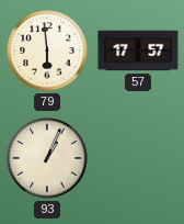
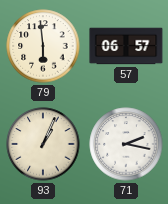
57: 17:57 -> 06:57 (126, 46)
71: none -> 2:17 (126, 144)
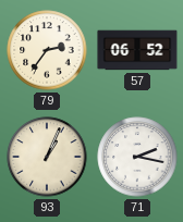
79: 5:59 -> 2:36 (47, 50)
57: 06:57 -> 06:52 (137, 50)
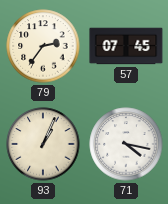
57: 06:52 -> 07:45 (126, 46)
71: 2:17 -> 4:17 (126, 144)
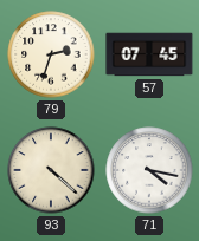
79: 2:36 -> 2:33 (51, 54)
93: 1:04 -> 4:22 (51, 170)
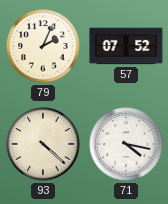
79: 2:33 -> 2:04 (43, 46)
57: 07:45 -> 07:52 (126, 46)
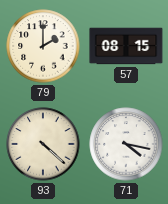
79: 2:04 -> 2:00 (43, 46)
57: 07:52 -> 08:15 (126, 46)
